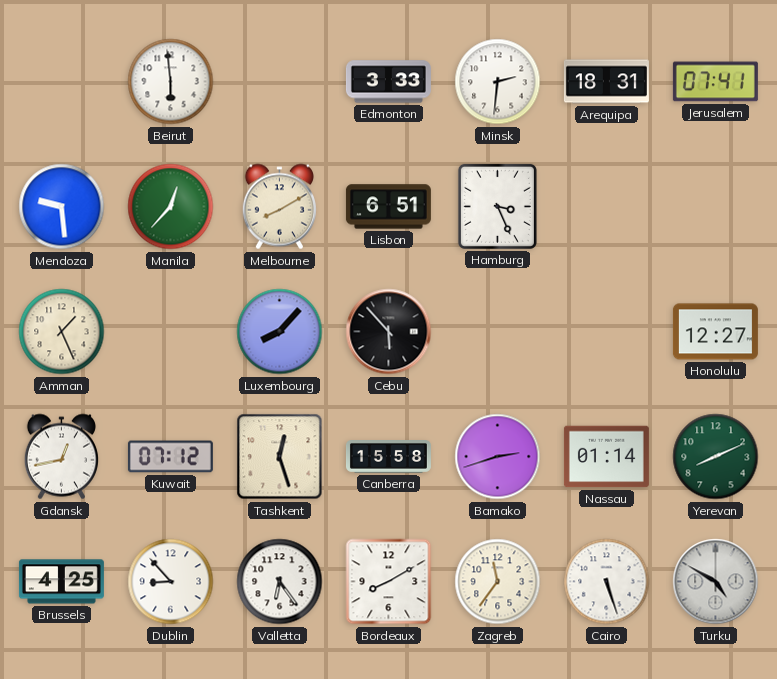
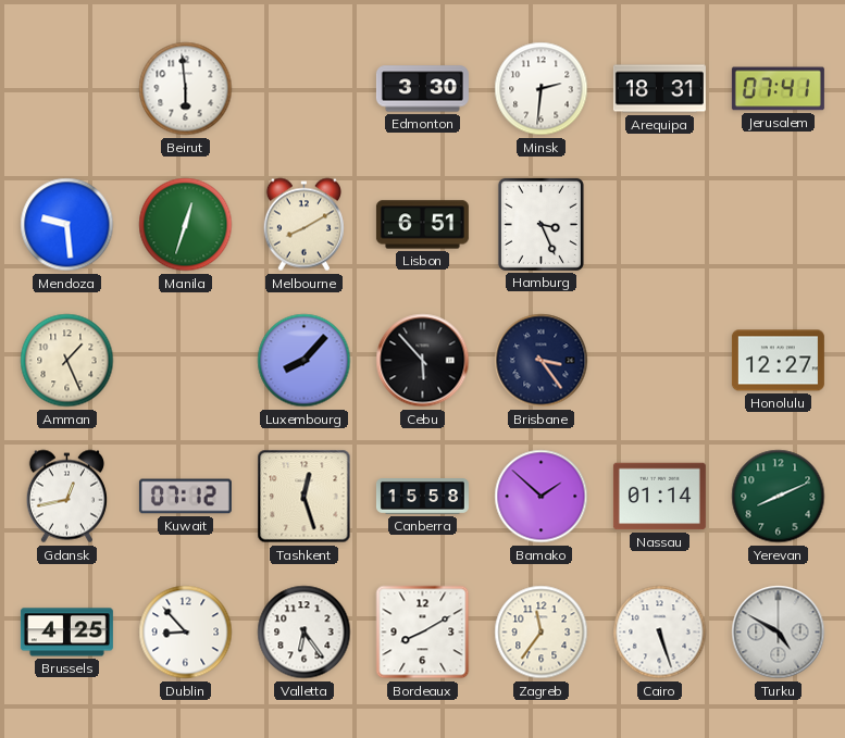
Edmonton: 3:33 -> 3:30 (422, 89)
Manila: 12:37 -> 12:33 (186, 225)
Brisbane: none -> 3:24 (542, 361)
Bamako: 2:42 -> 1:52 (542, 497)
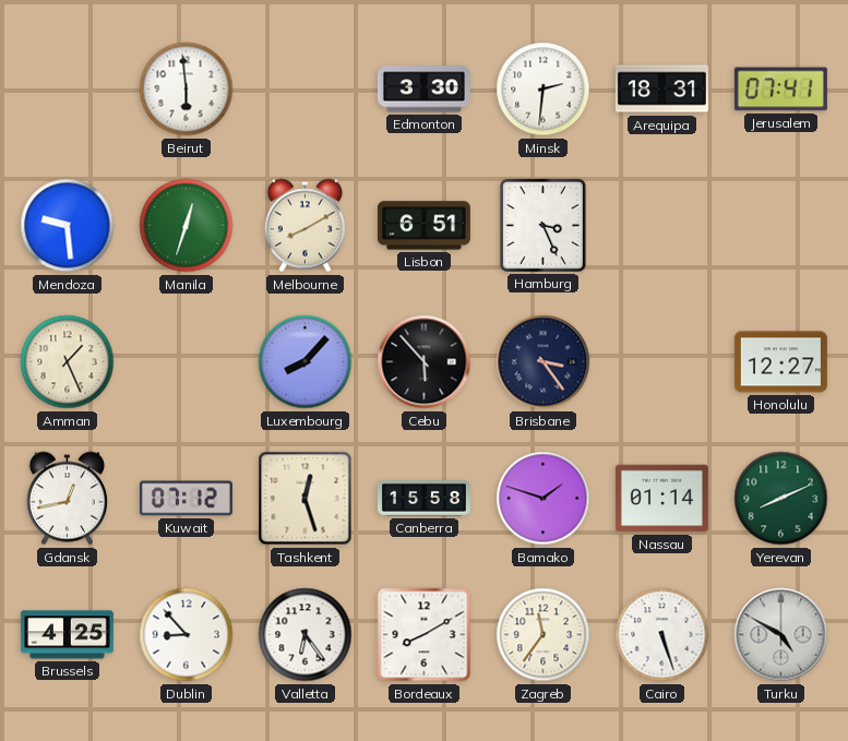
Bamako: 1:52 -> 1:48 (544, 499)
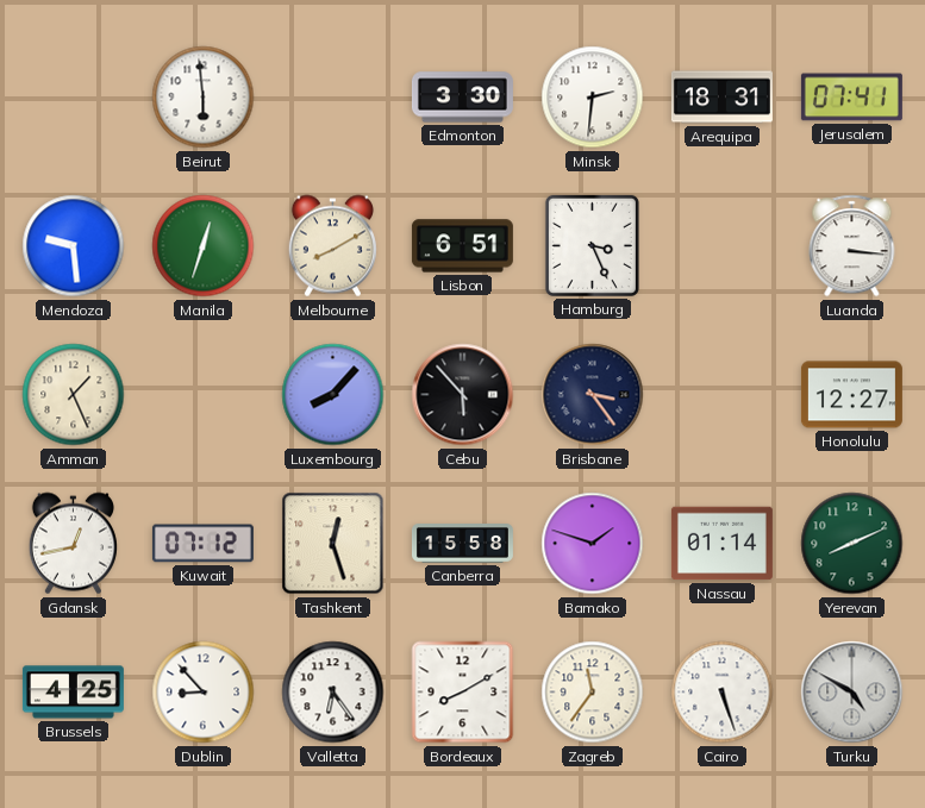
Luanda: none -> 3:16 (852, 246)
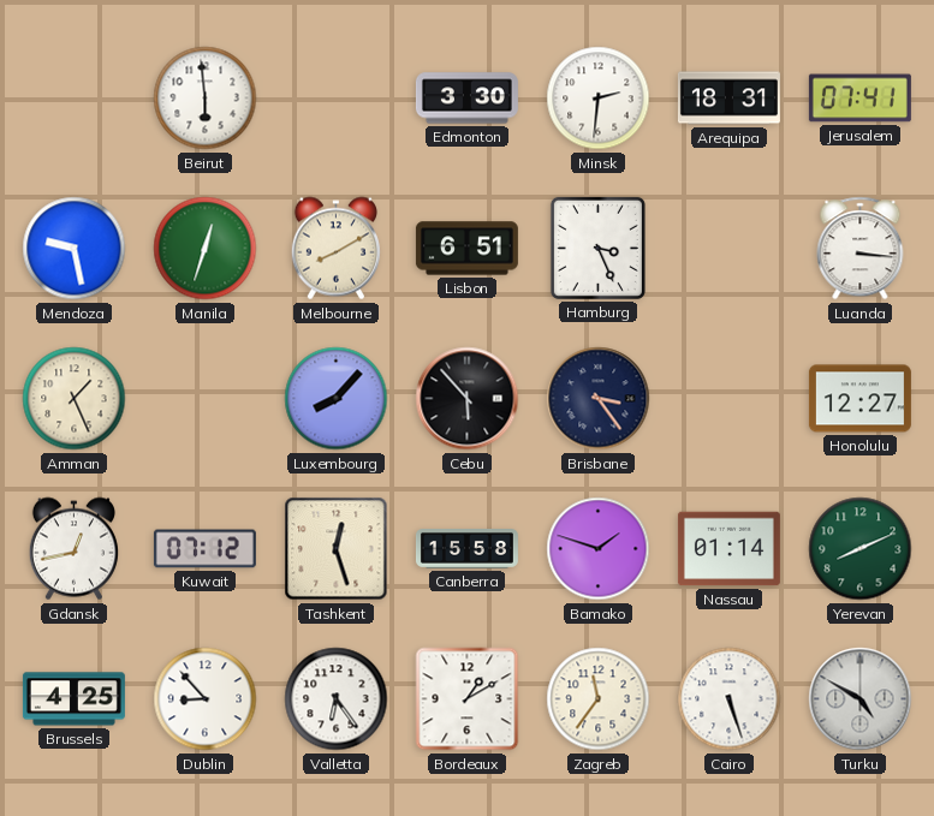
Mendoza: 9:29 -> 9:28 (75, 249)
Bordeaux: 8:10 -> 1:10 (468, 699)
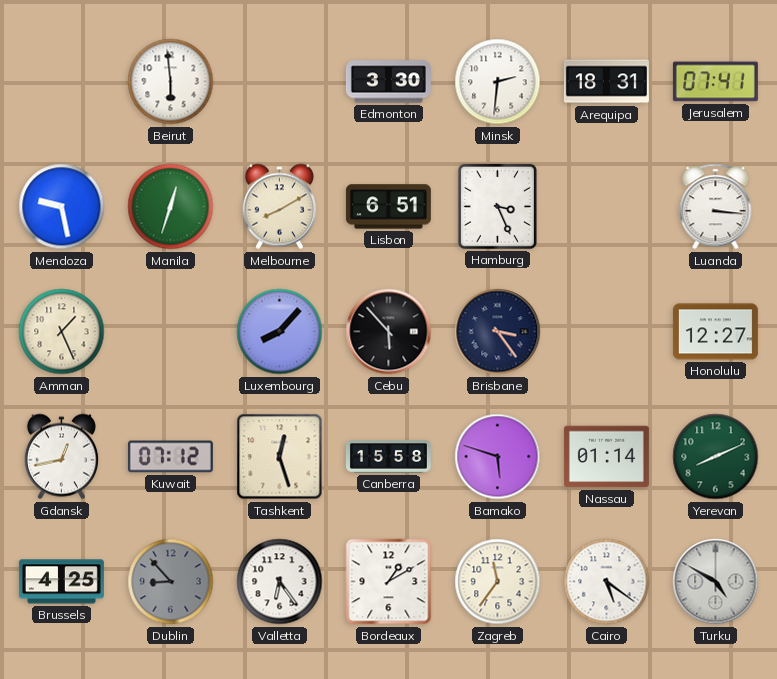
Bamako: 1:48 -> 5:48 (498, 457)
Dublin dial: white -> grey (171, 582)
Cairo: 5:27 -> 5:21 (607, 582)
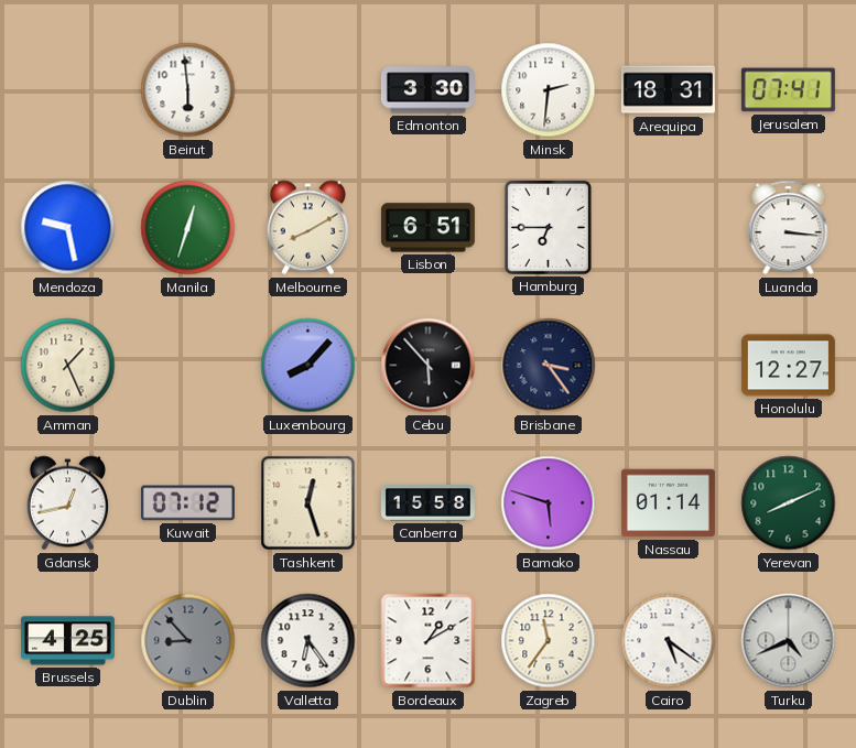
Hamburg: 3:26 -> 6:45 (548, 227)
Turku: 4:50 -> 4:41 (789, 641)
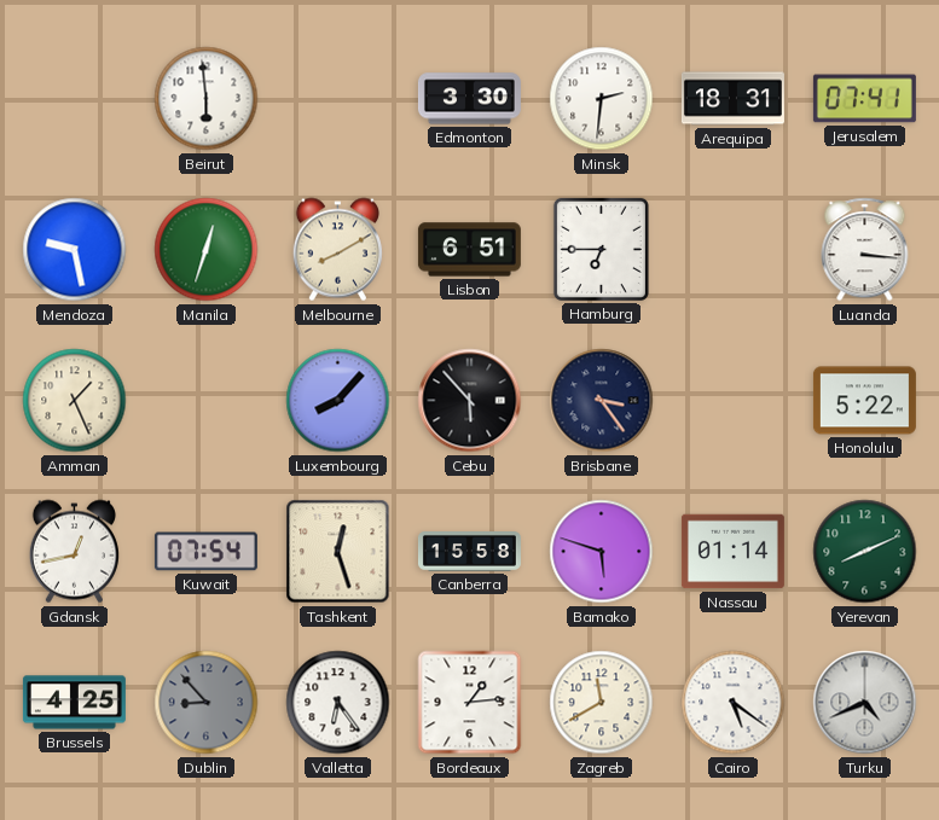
Honolulu: 12:27 -> 5:22 (864, 401)
Kuwait: 07:12 -> 07:54 (205, 552)
Bordeaux: 1:10 -> 1:14 (470, 703)
Zagreb: 11:36 -> 11:40 (602, 703)
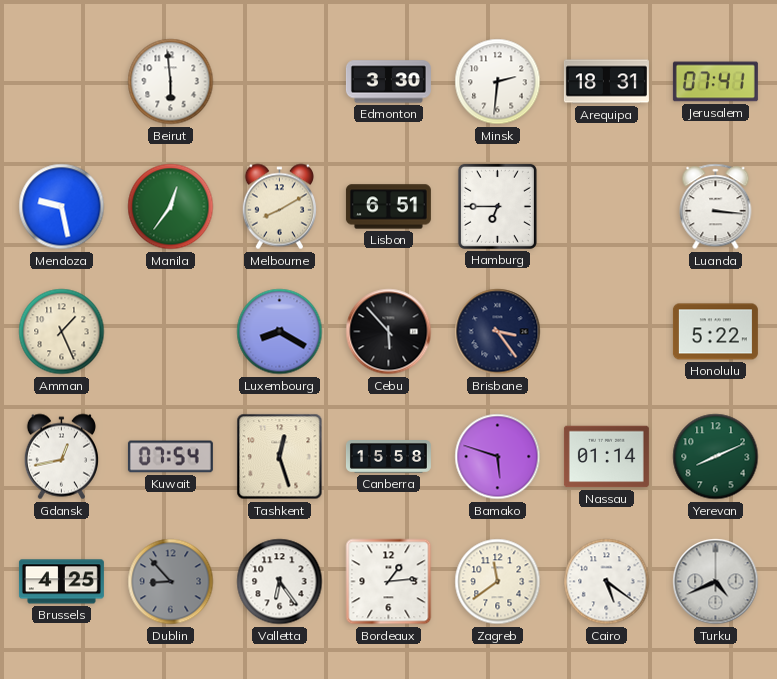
Manila: 12:33 -> 12:36 (171, 207)
Luxembourg: 8:07 -> 8:20 (280, 332)
Zagreb: 11:40 -> 11:39 (498, 582)
